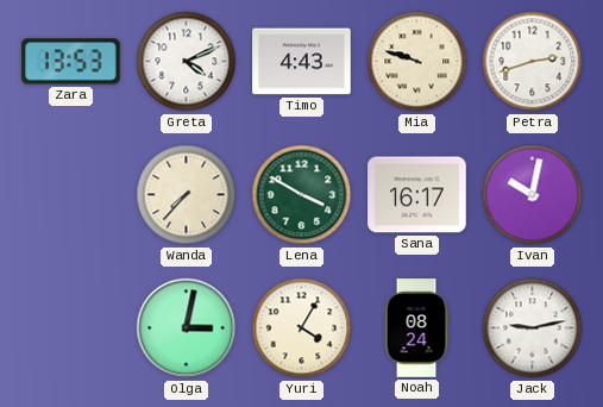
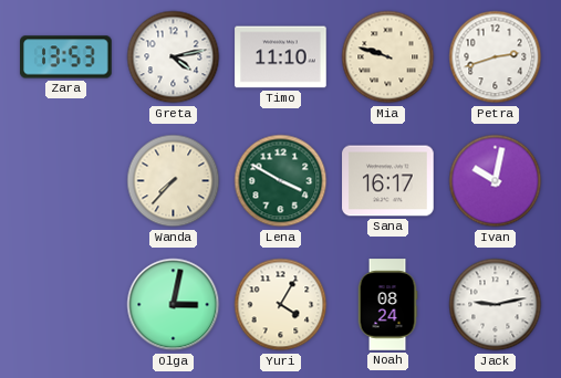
Greta: 4:11 -> 4:13 (174, 57)
Timo: 4:43 -> 11:10 (281, 57)
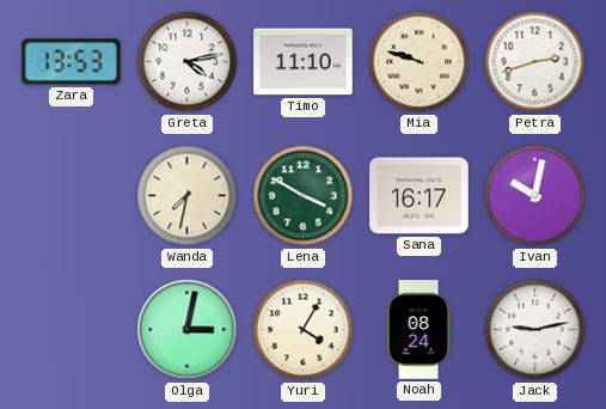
Wanda: 7:37 -> 7:32 (188, 196)
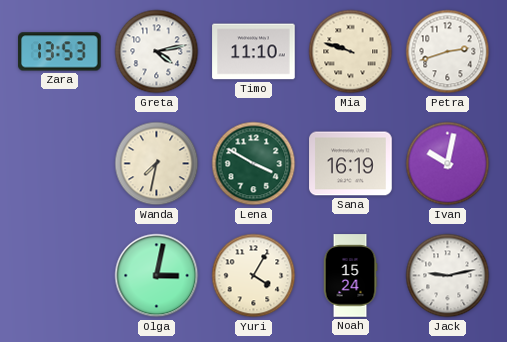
Sana: 16:17 -> 16:19 (351, 164)
Noah: 08:24 -> 15:24 (350, 276)
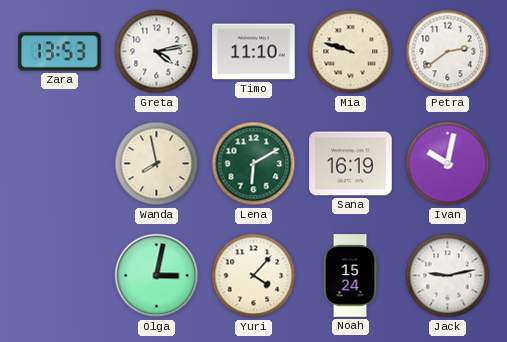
Petra: 2:42 -> 2:39 (448, 52)
Wanda: 7:32 -> 7:58 (157, 164)
Lena: 3:50 -> 6:10 (254, 164)
Yuri: 4:05 -> 4:07 (254, 276)
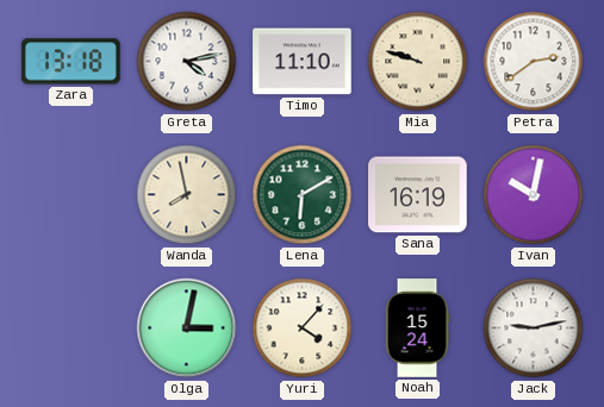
Zara: 13:53 -> 13:18 (71, 62)
